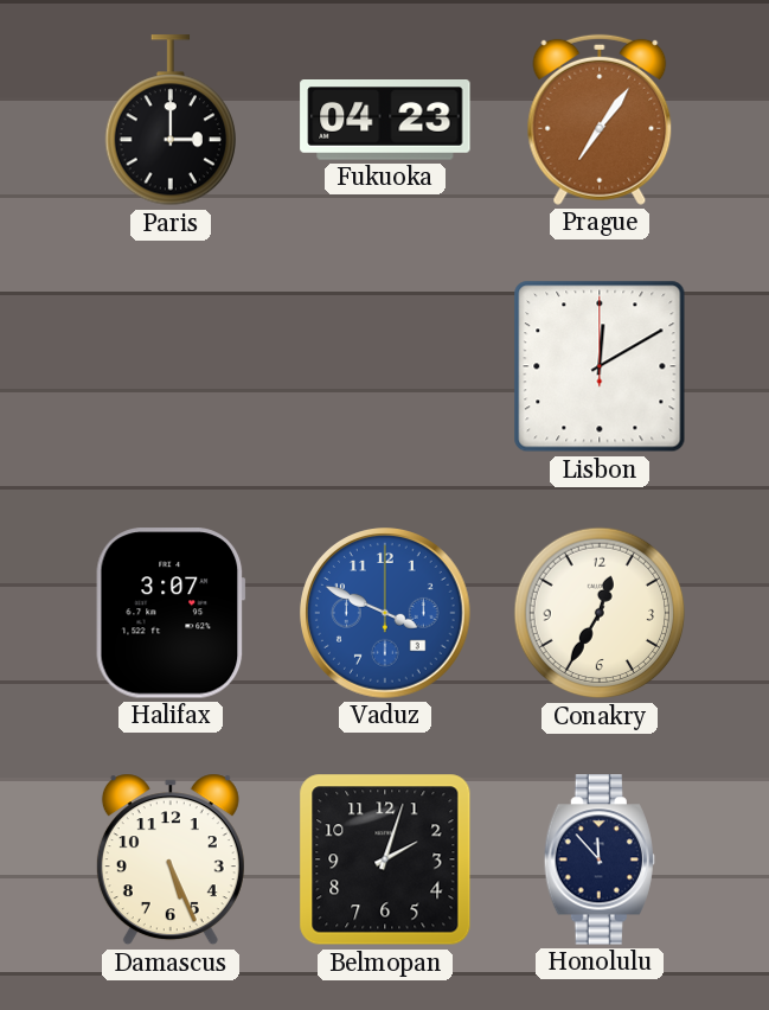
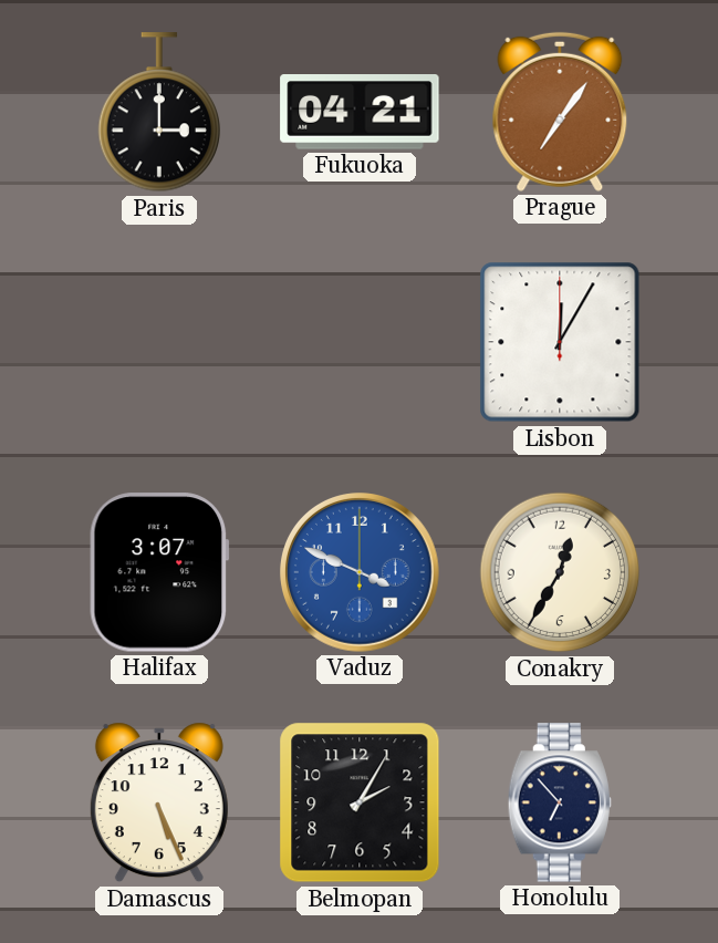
Fukuoka: 04:23 -> 04:21 (360, 112)
Lisbon: 12:10 -> 12:05 (560, 342)
Belmopan: 2:03 -> 2:05 (360, 802)
Honolulu: 11:53 -> 6:53 (560, 802)
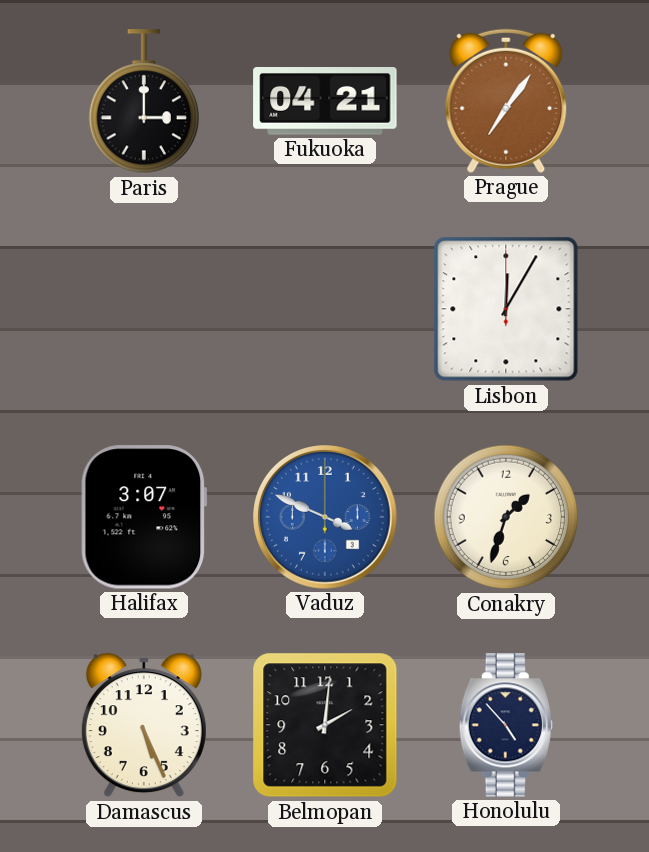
Conakry: 12:35 -> 1:33 (506, 517)
Belmopan: 2:05 -> 2:01 (325, 725)
Honolulu: 6:53 -> 4:53 (506, 725)
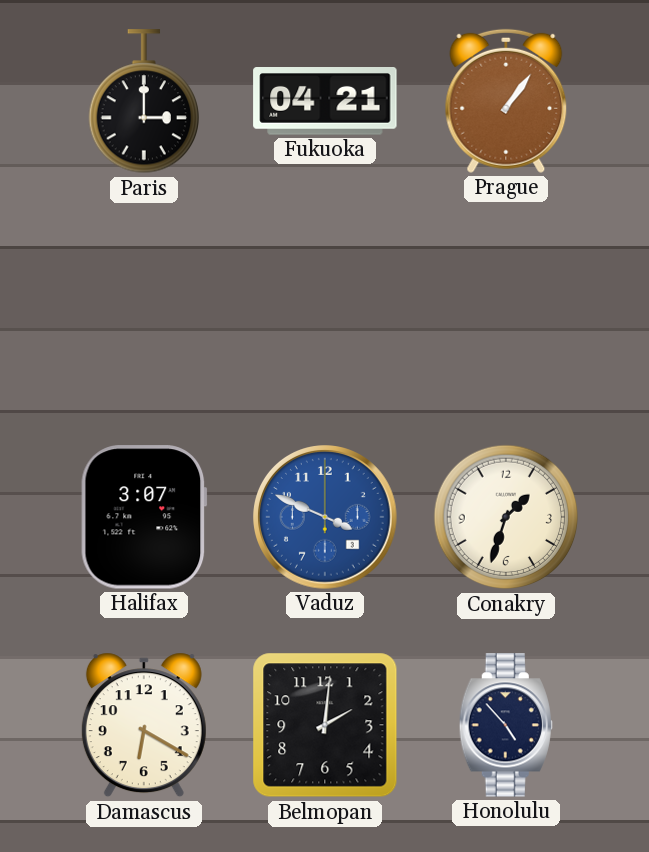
Prague: 7:06 -> 1:06 (506, 101)
Lisbon: 12:05 -> none (506, 309)
Damascus: 5:26 -> 6:20 (144, 725)
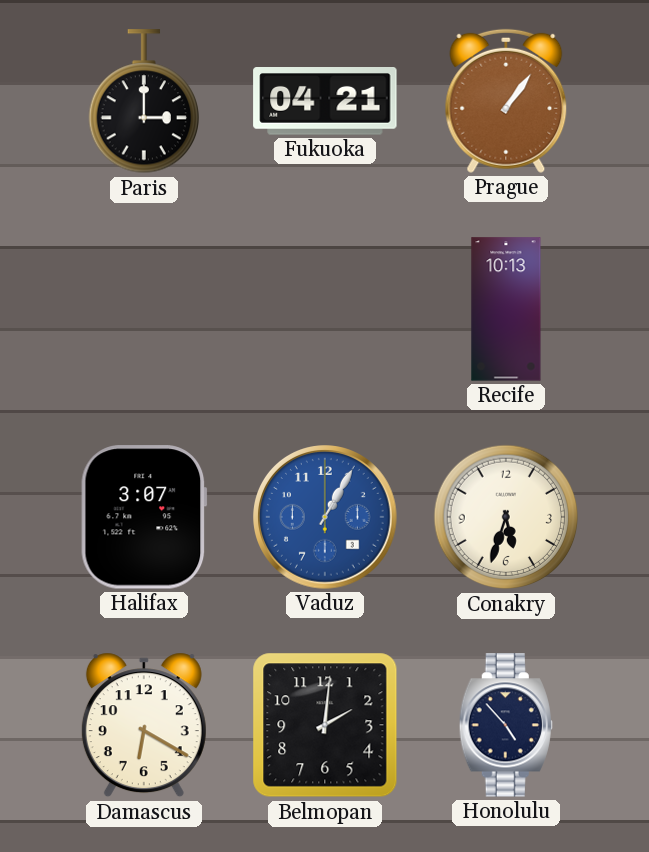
Recife: none -> 10:13 (506, 309)
Vaduz: 3:49 -> 1:05 (326, 518)
Conakry: 1:33 -> 5:33 (506, 517)
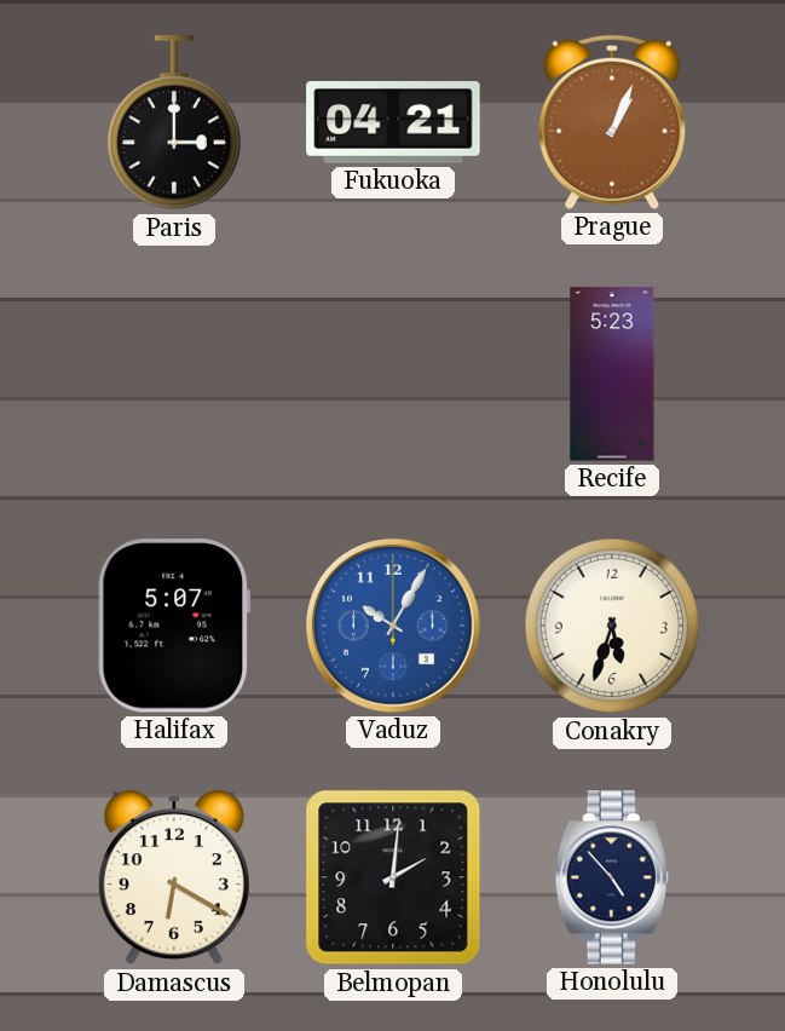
Prague: 1:06 -> 1:04 (612, 122)
Recife: 10:13 -> 5:23 (612, 374)
Halifax: 3:07 -> 5:07 (174, 626)
Vaduz: 1:05 -> 10:05 (394, 627)
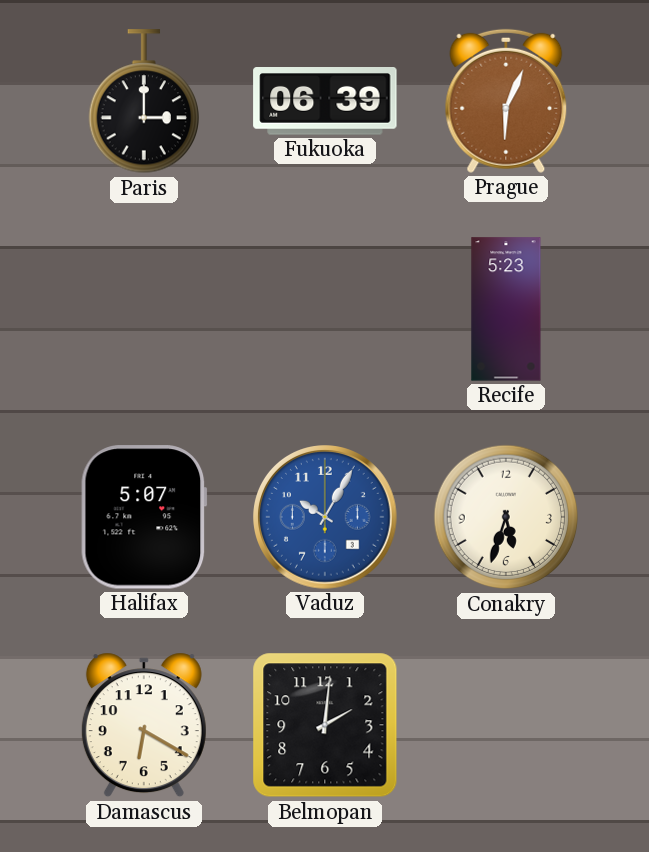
Fukuoka: 04:21 -> 06:39 (325, 101)
Prague: 1:04 -> 6:04 (506, 101)
Honolulu: 4:53 -> none (612, 877)
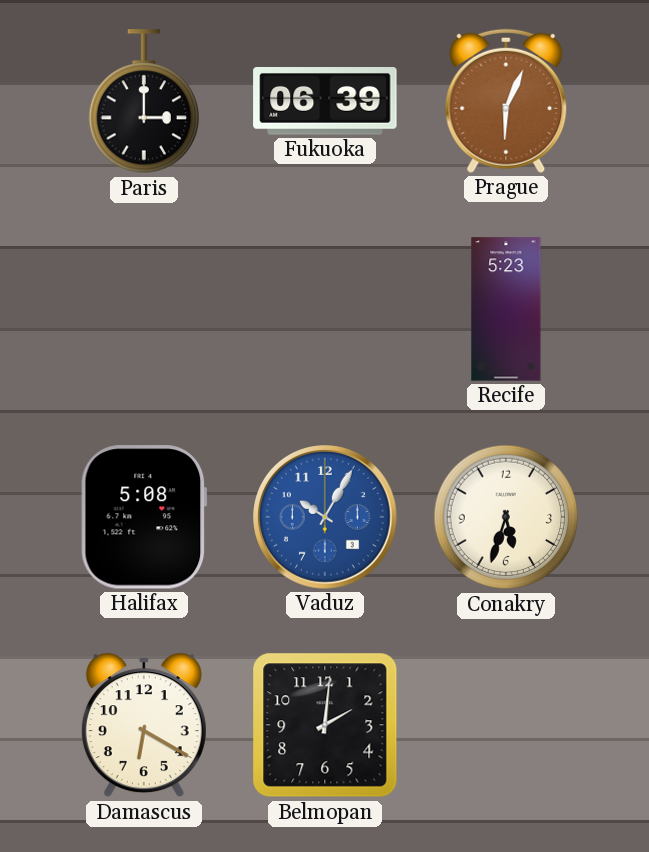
Halifax: 5:07 -> 5:08 (144, 517)
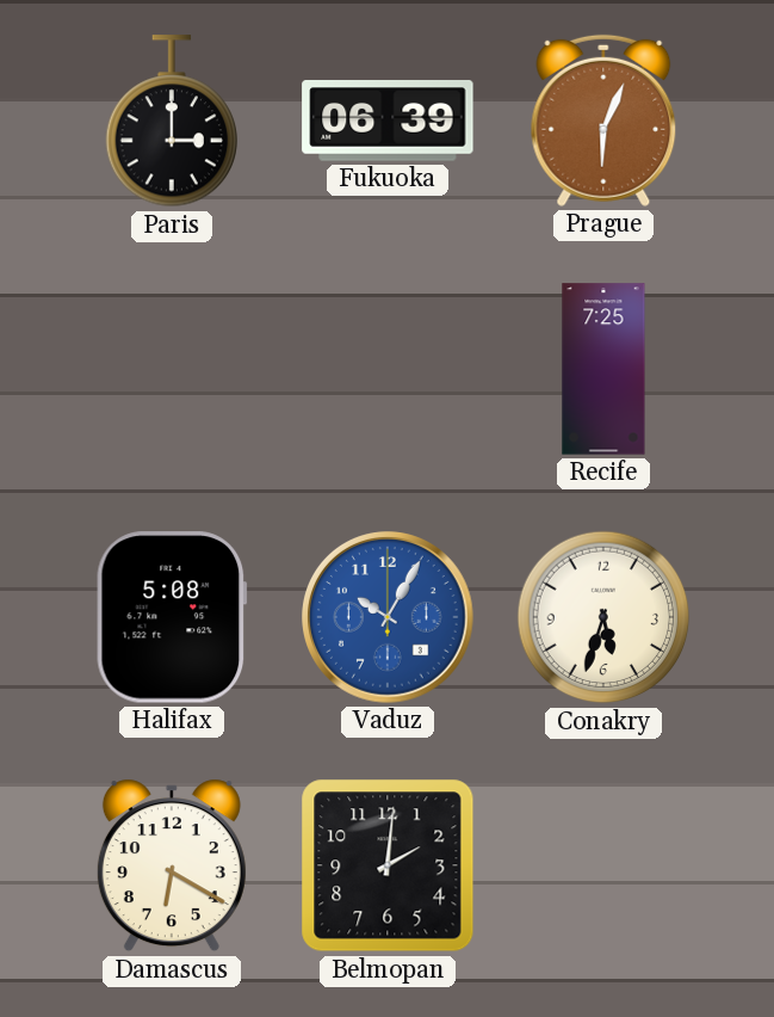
Recife: 5:23 -> 7:25 (603, 369)
